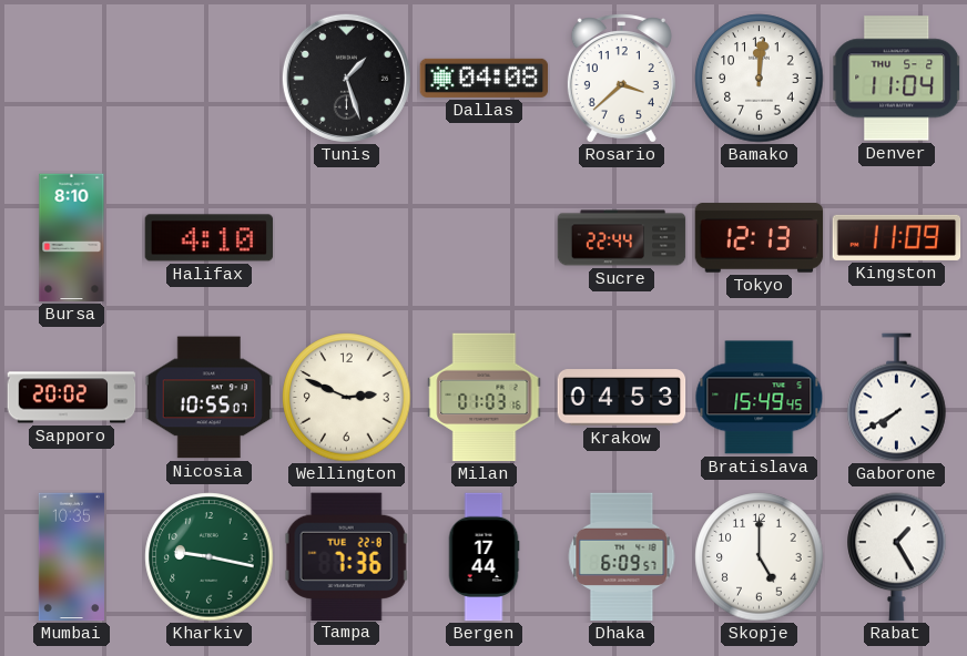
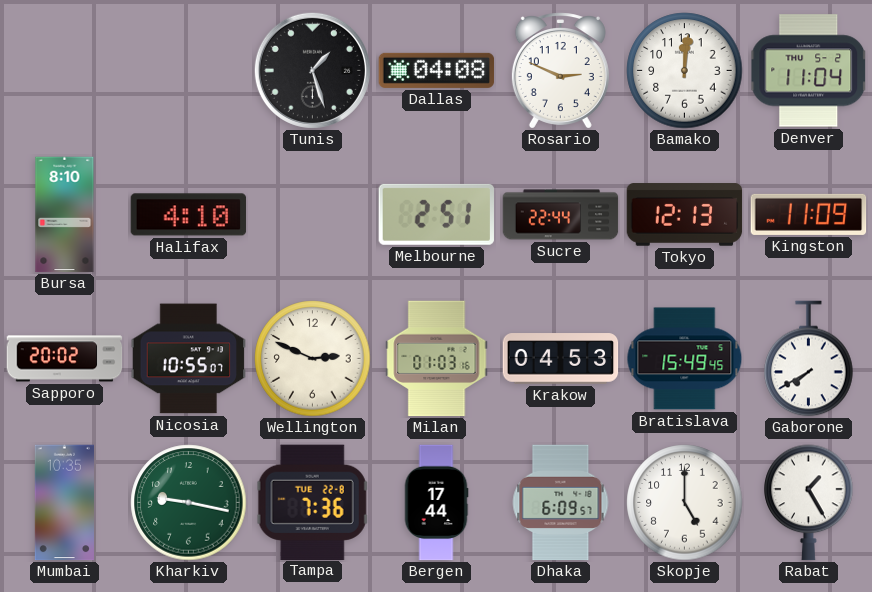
Rosario: 3:38 -> 2:49 (560, 71)
Melbourne: none -> 2:51 (436, 214)
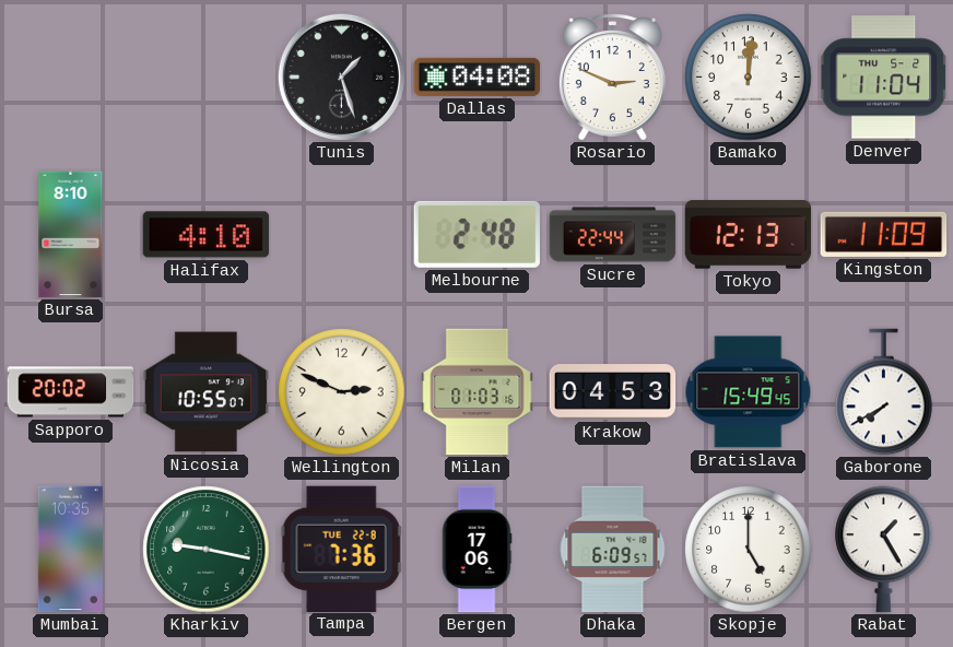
Melbourne: 2:51 -> 2:48 (477, 234)
Bergen: 17:44 -> 17:06 (477, 550)
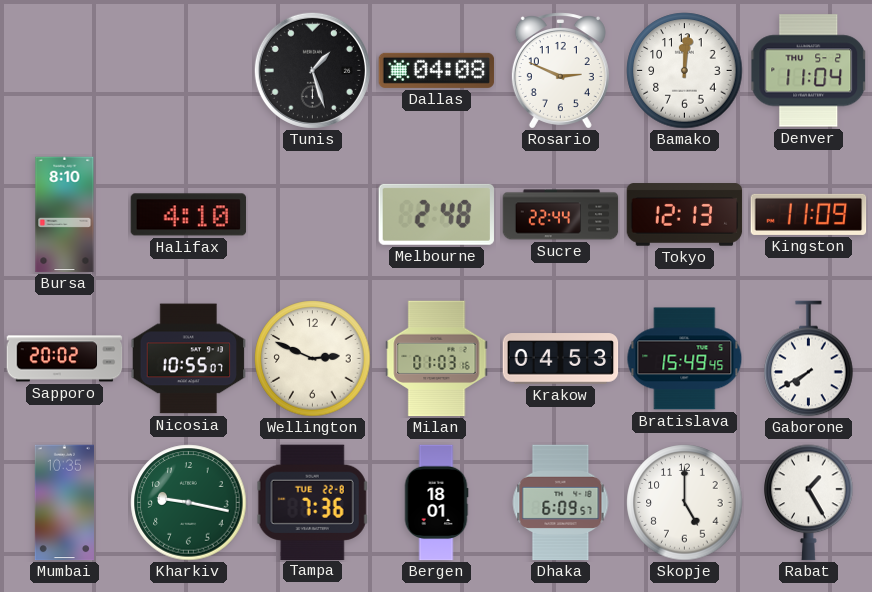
Bergen: 17:06 -> 18:01 (436, 503)
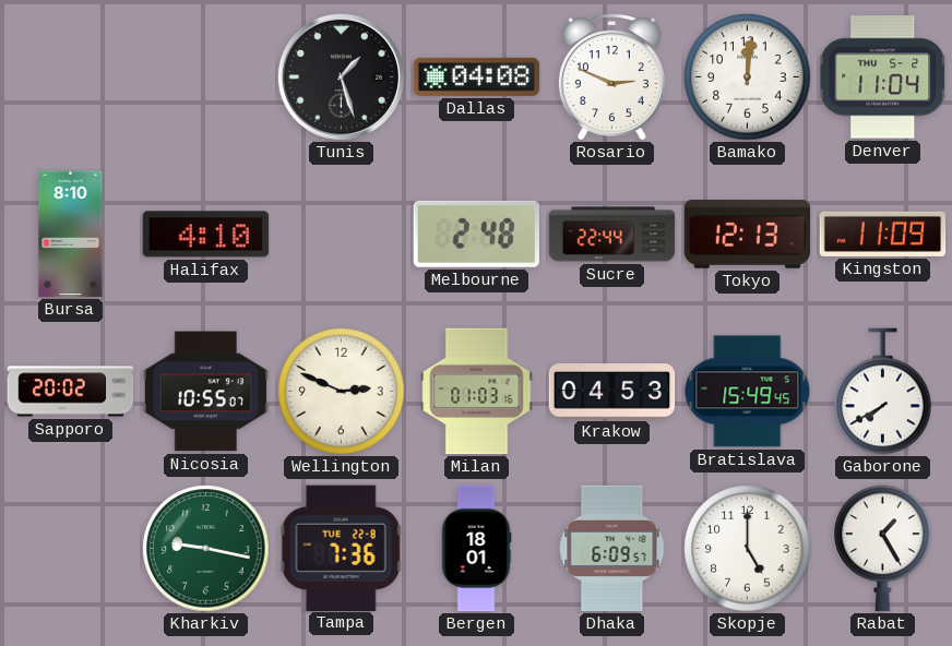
Mumbai: 10:35 -> none (64, 503)
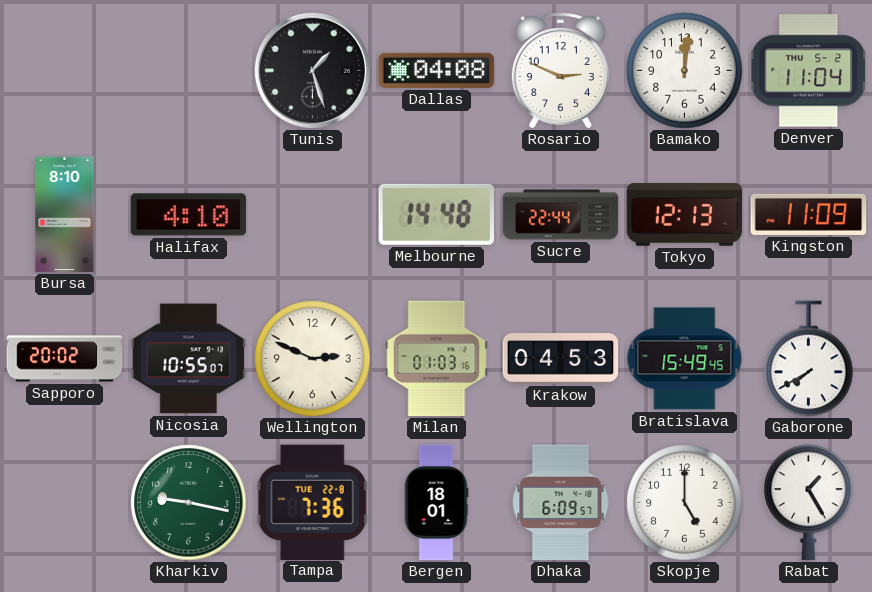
Melbourne: 2:48 -> 14:48 (436, 214)
